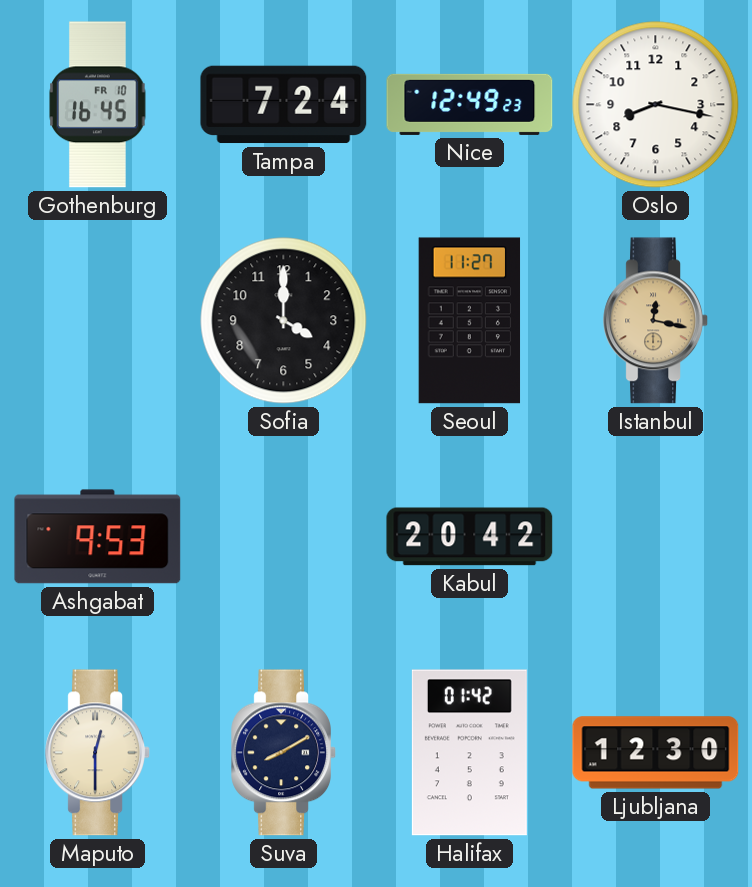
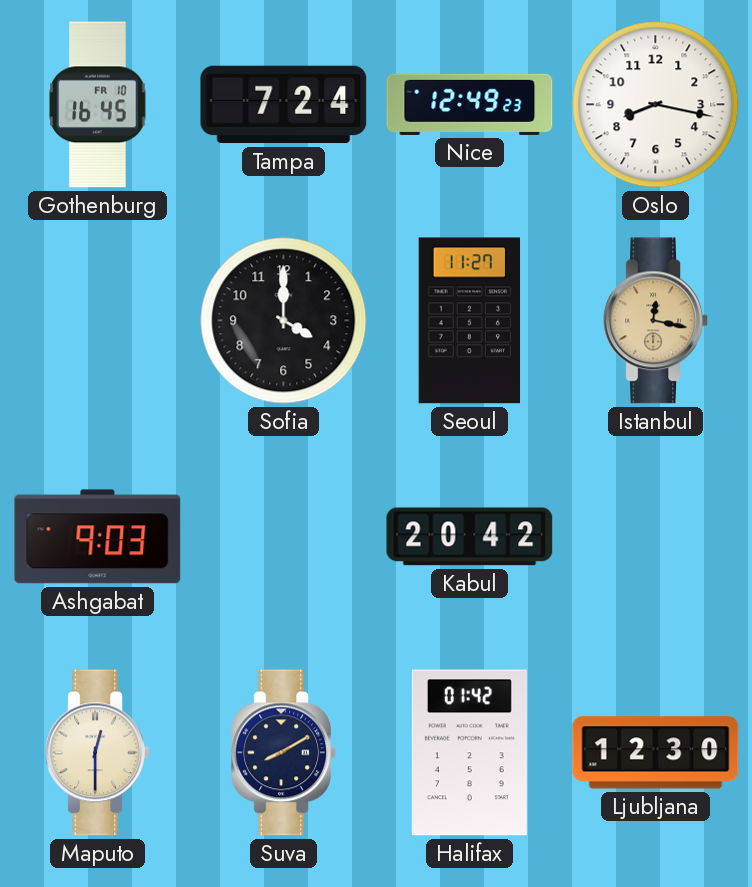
Ashgabat: 9:53 -> 9:03 (98, 537)
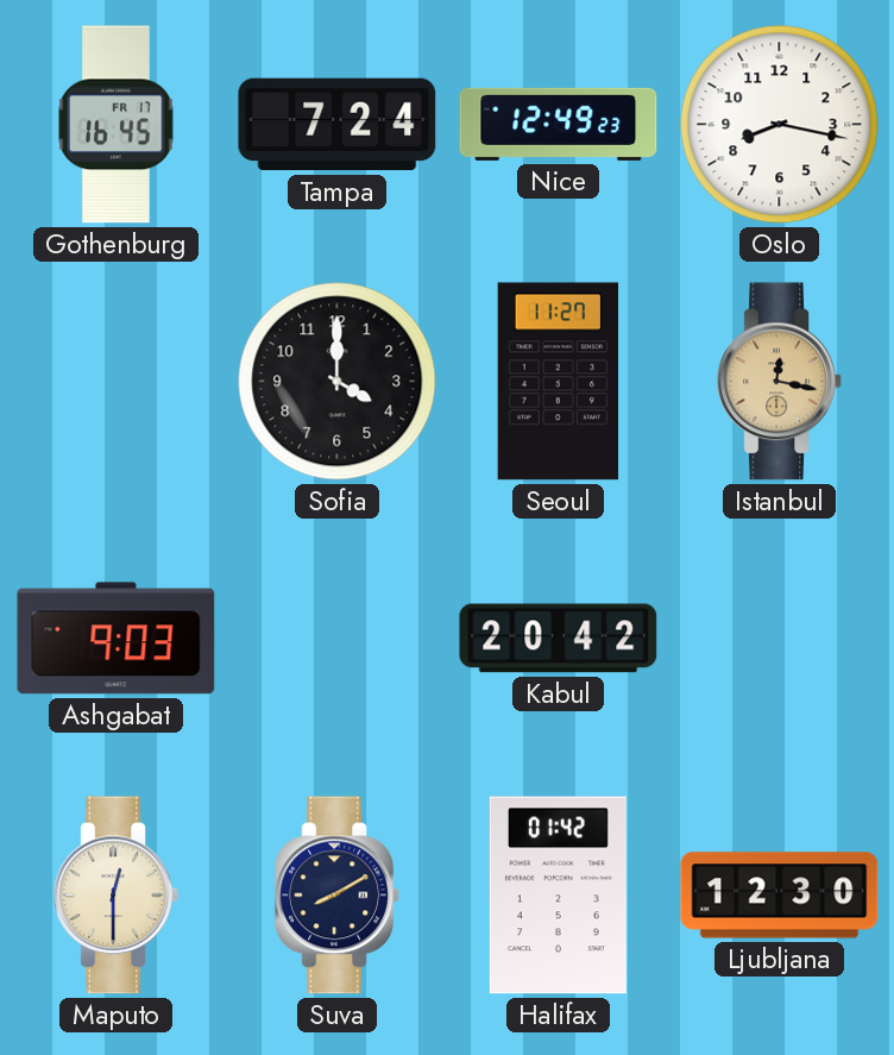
Gothenburg date: FR 10 -> FR 17 (117, 125)
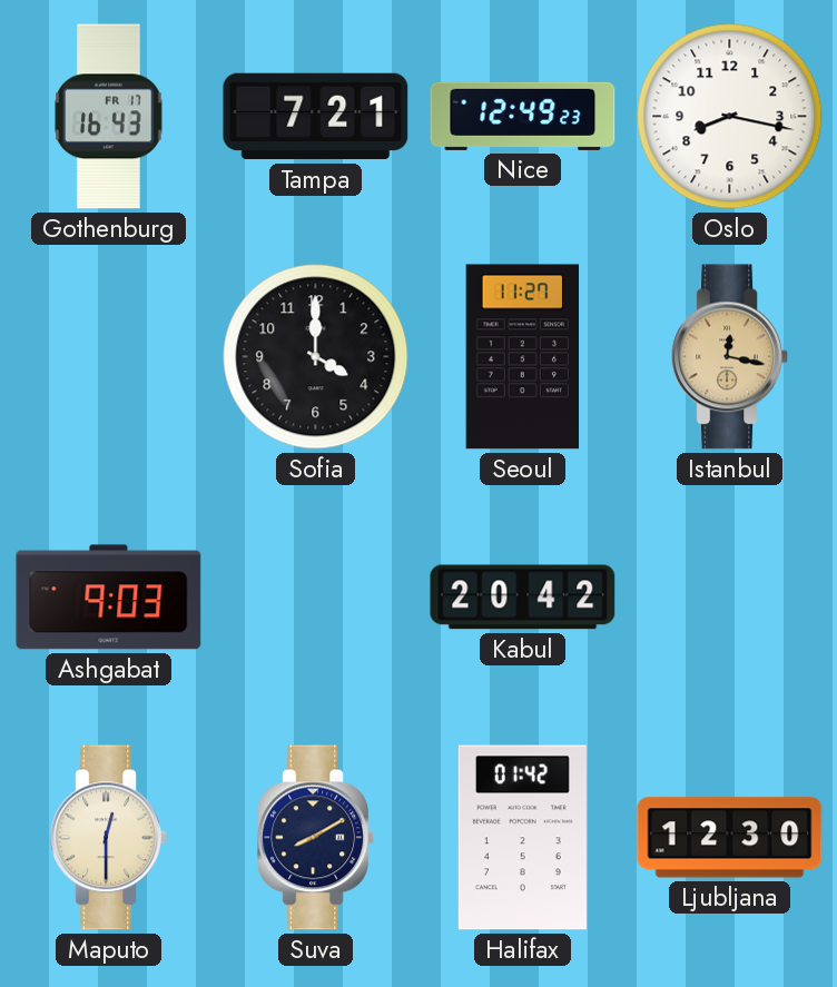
Gothenburg: 16:45 -> 16:43 (109, 117)
Tampa: 7:24 -> 7:21 (316, 117)
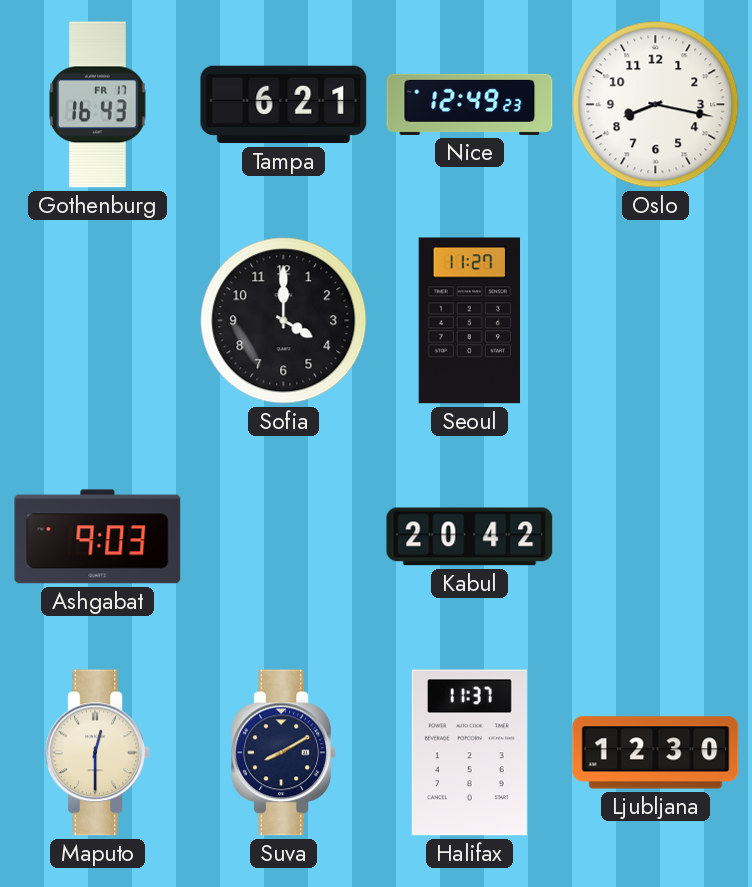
Tampa: 7:21 -> 6:21 (284, 105)
Istanbul: 12:17 -> none (729, 357)
Halifax: 01:42 -> 11:37 (469, 753)
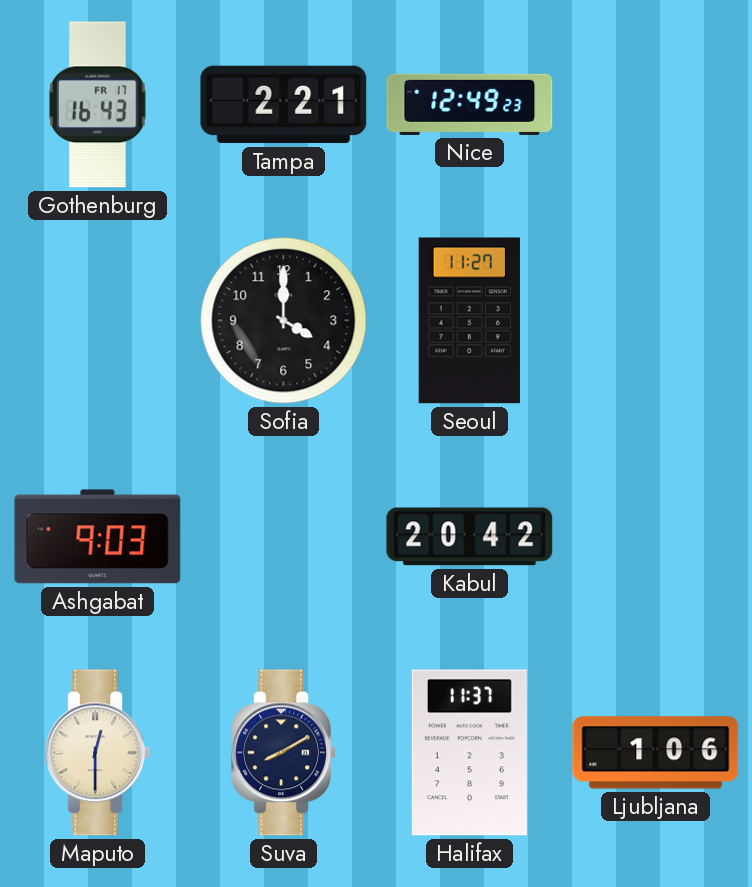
Tampa: 6:21 -> 2:21 (284, 105)
Oslo: 8:17 -> none (656, 105)
Ljubljana: 12:30 -> 1:06 (656, 753)
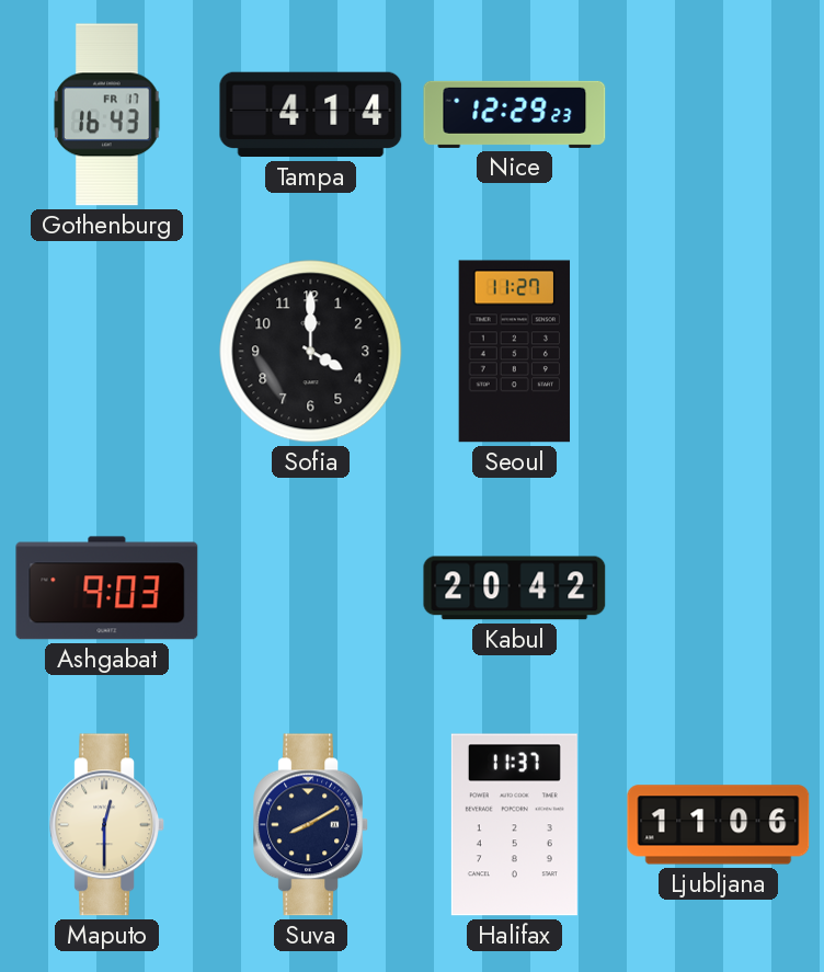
Tampa: 2:21 -> 4:14 (311, 115)
Nice: 12:49 -> 12:29 (515, 114)
Ljubljana: 1:06 -> 11:06 (719, 825)
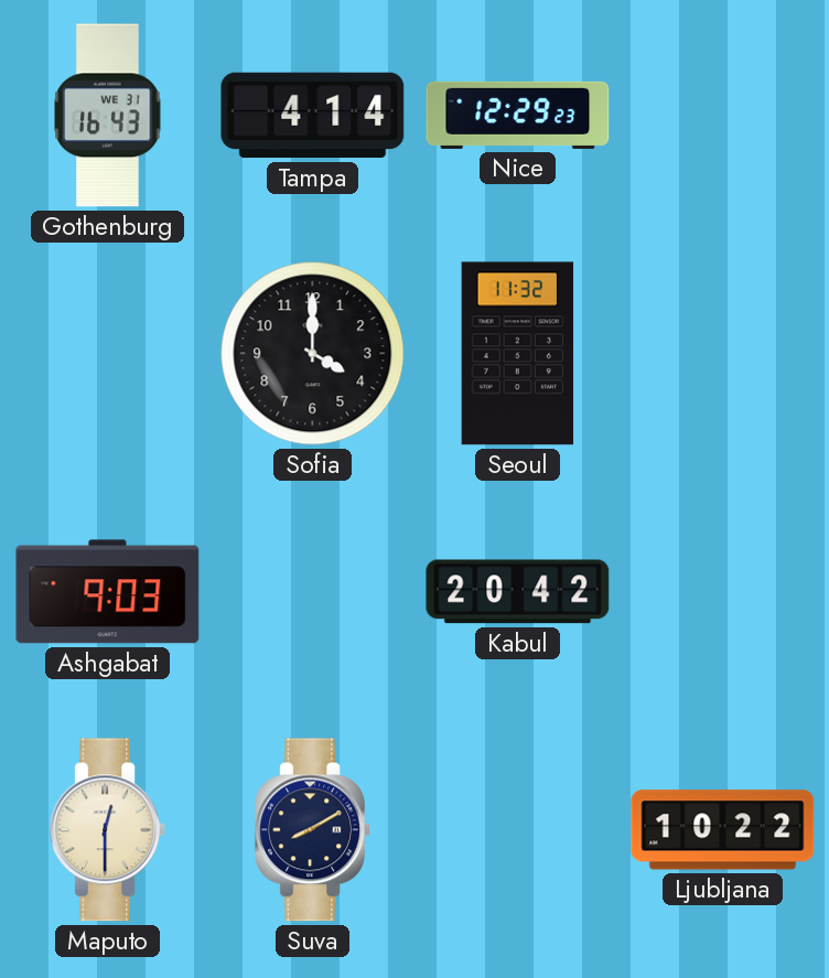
Gothenburg date: FR 17 -> WE 31 (108, 116)
Seoul: 11:27 -> 11:32 (518, 354)
Halifax: 11:37 -> none (514, 825)
Ljubljana: 11:06 -> 10:22 (723, 830)
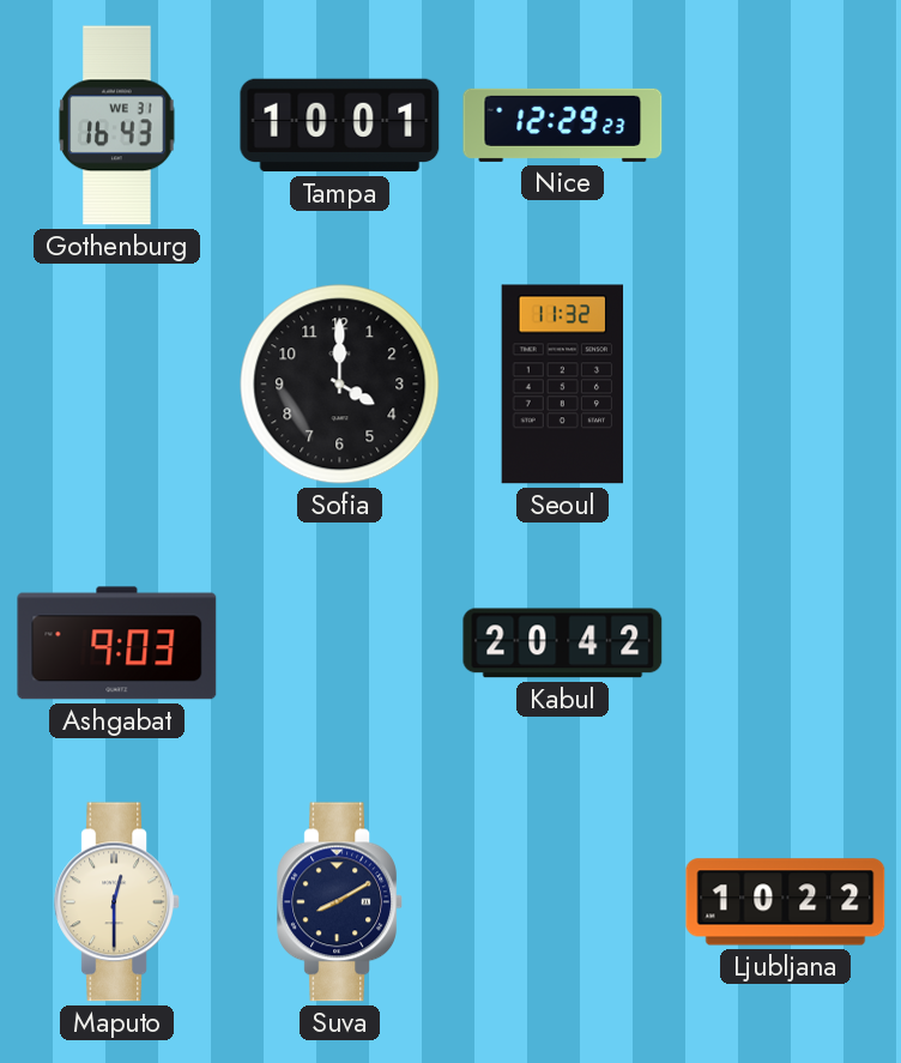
Tampa: 4:14 -> 10:01 (340, 126)
